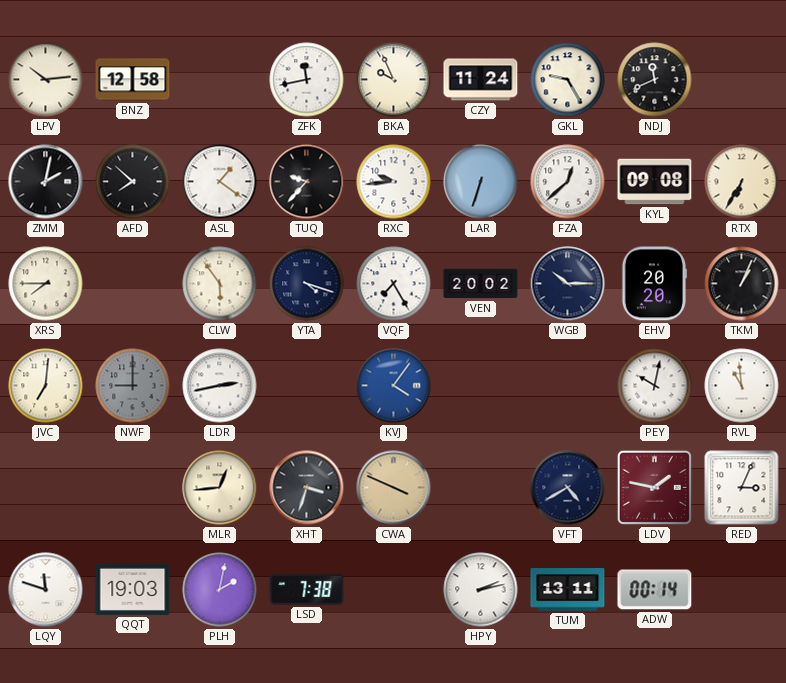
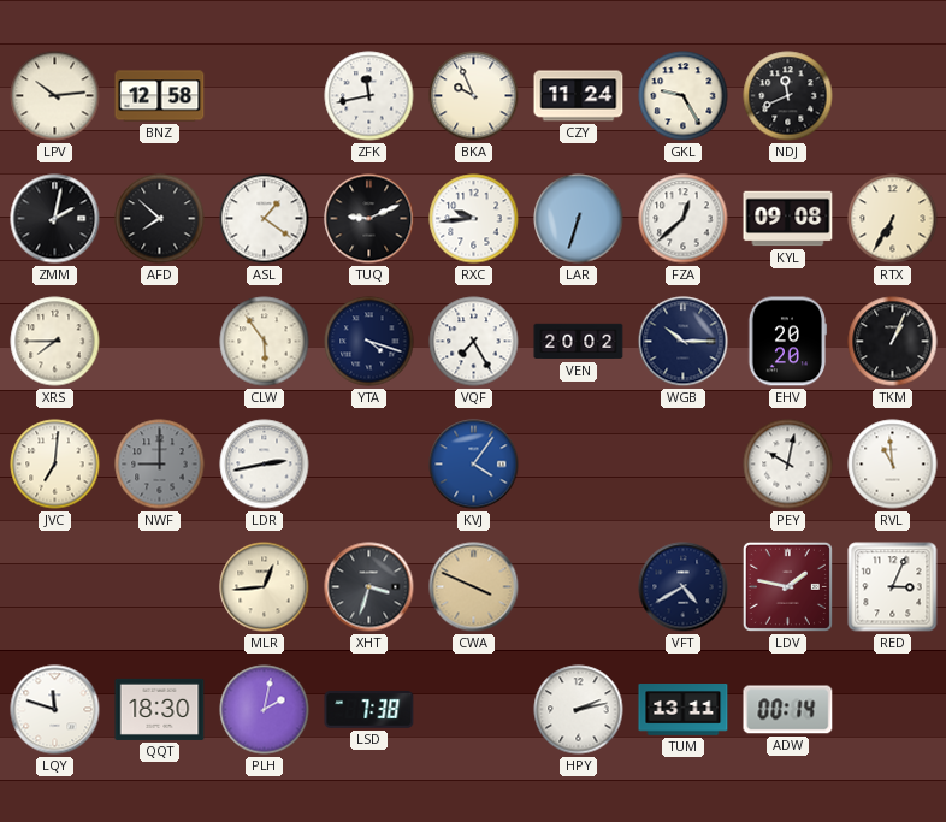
TUQ: 9:37 -> 9:11 (369, 219)
QQT: 19:03 -> 18:30 (160, 709)
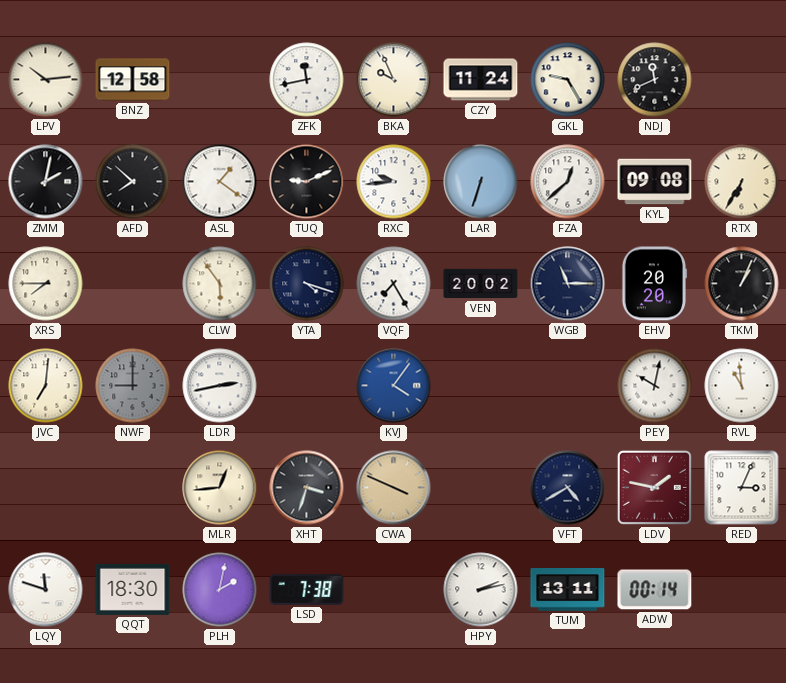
WGB: 10:15 -> 11:15 (568, 284)
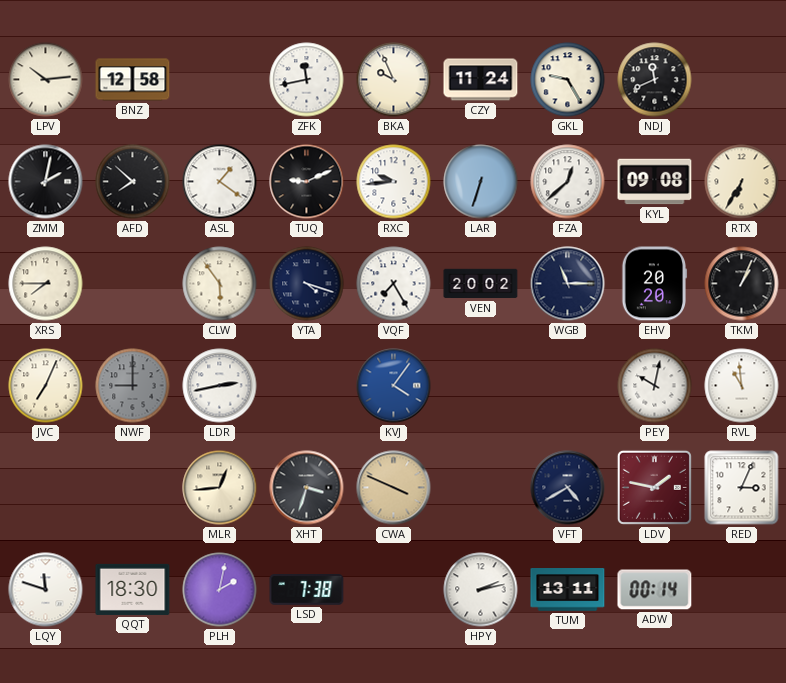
JVC: 7:01 -> 7:04 (46, 386)
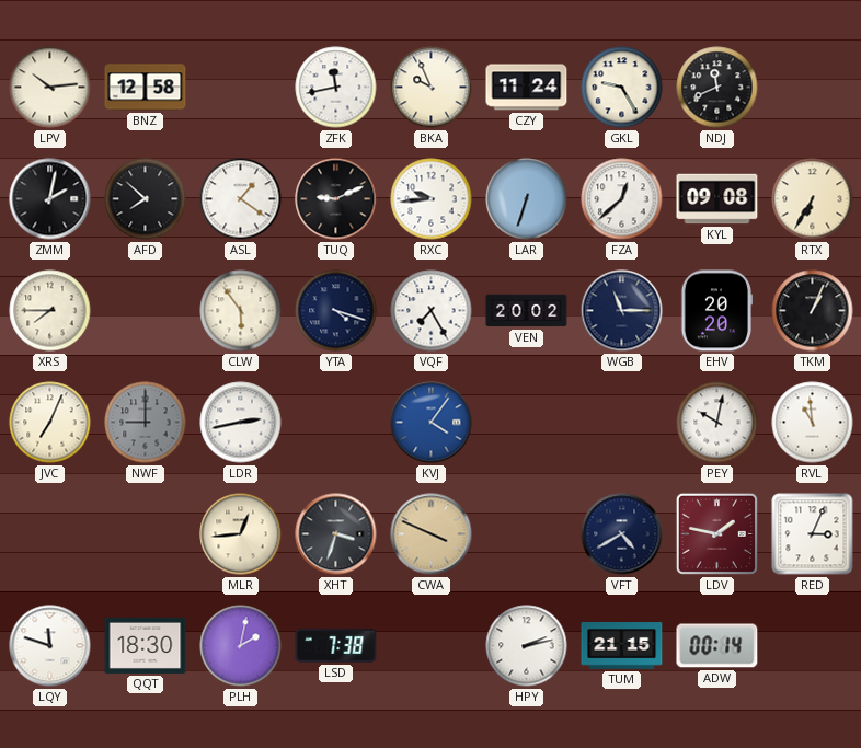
TUM: 13:11 -> 21:15 (622, 646)
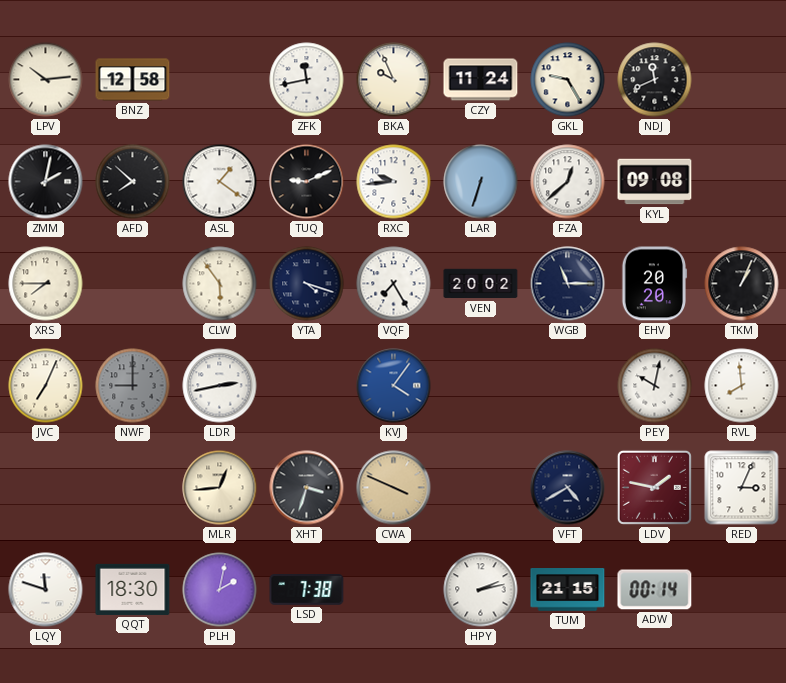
RTX: 6:35 -> none (813, 199)
RVL: 10:59 -> 7:59 (742, 386)
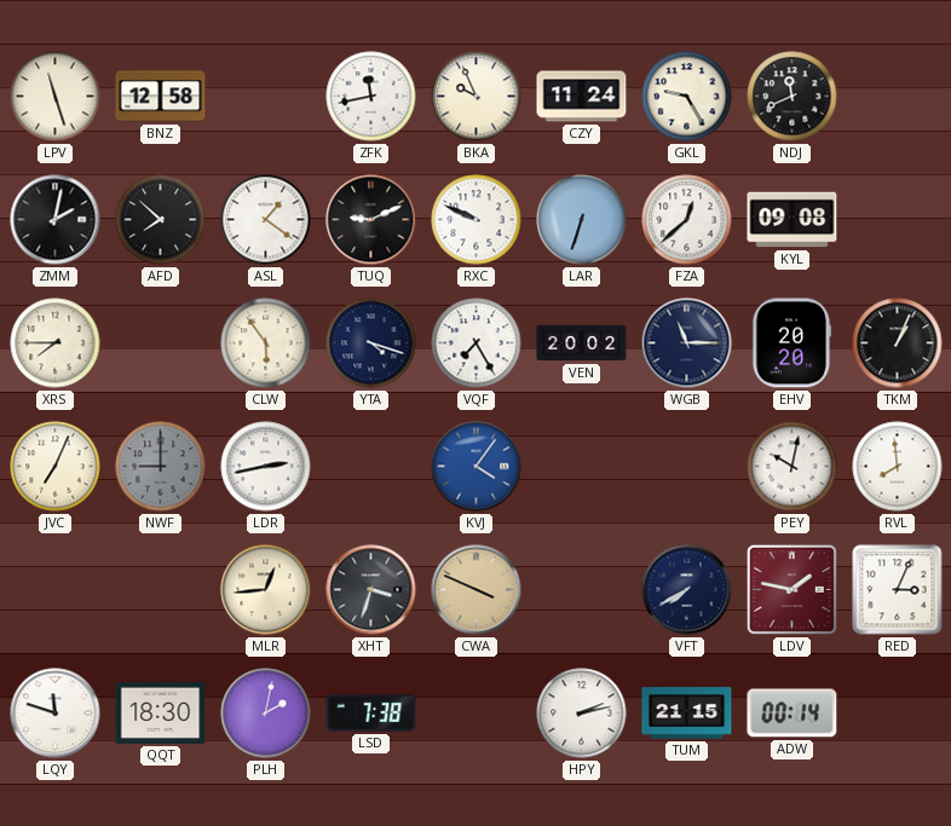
LPV: 10:14 -> 11:27 (56, 97)
RXC: 9:44 -> 9:49 (477, 220)
VFT: 4:40 -> 7:40 (687, 590)
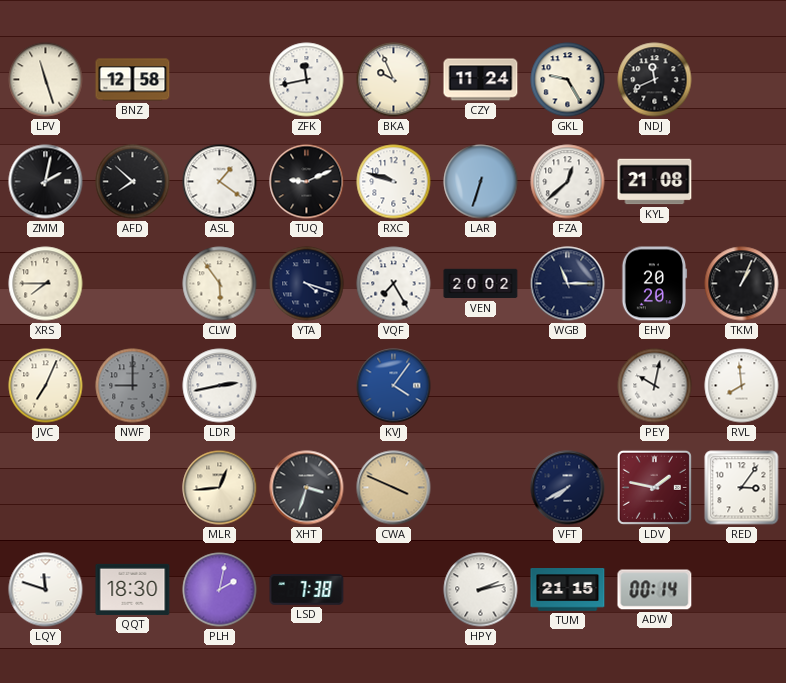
RXC: 9:49 -> 9:48 (394, 182)
KYL: 09:08 -> 21:08 (655, 182)
RED: 3:04 -> 3:06 (742, 488)
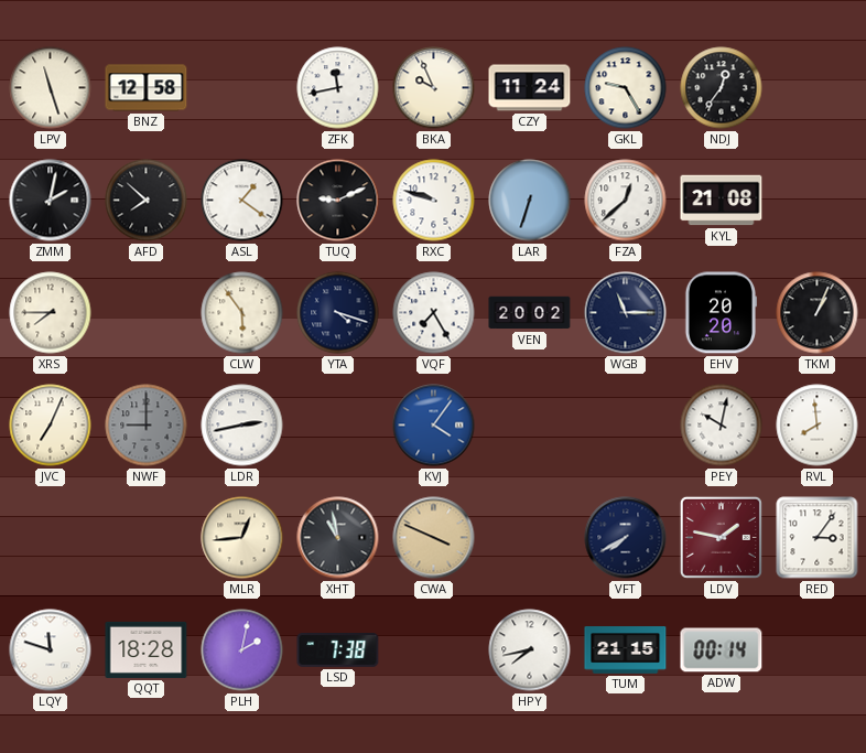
NDJ: 11:41 -> 12:36 (722, 88)
XHT: 3:33 -> 10:58 (338, 538)
QQT: 18:30 -> 18:28 (147, 649)
HPY: 2:13 -> 7:43 (530, 650)
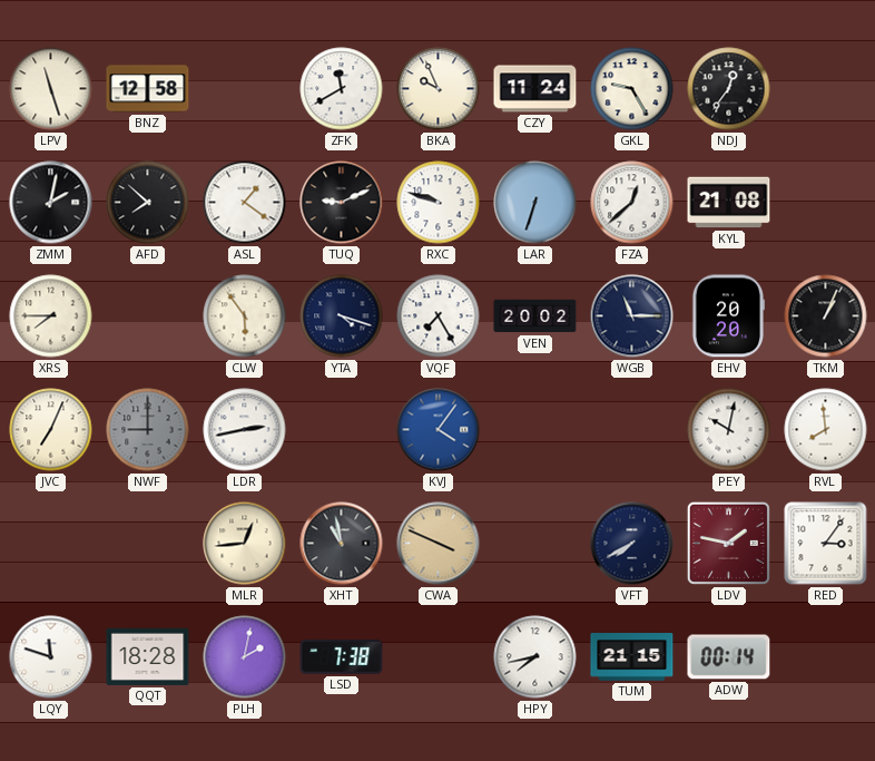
ZFK: 11:43 -> 11:40 (342, 89)
